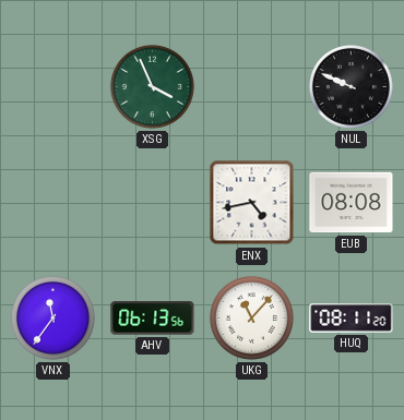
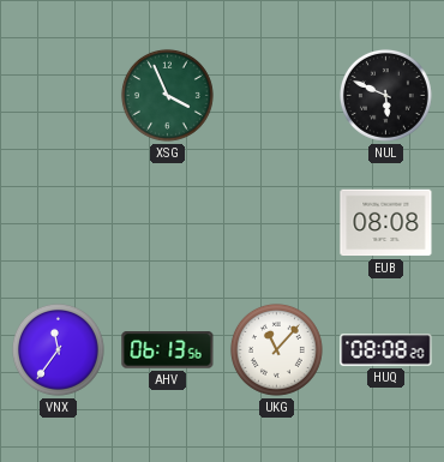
NUL: 9:49 -> 5:49 (385, 95)
ENX: 4:43 -> none (252, 203)
HUQ: 08:11 -> 08:08 (386, 350)
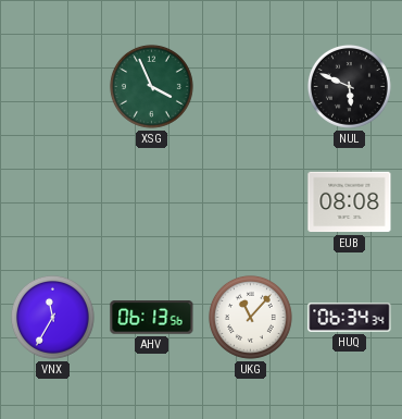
VNX: 11:36 -> 11:35 (52, 317)
HUQ: 08:08 -> 06:34 (350, 318)
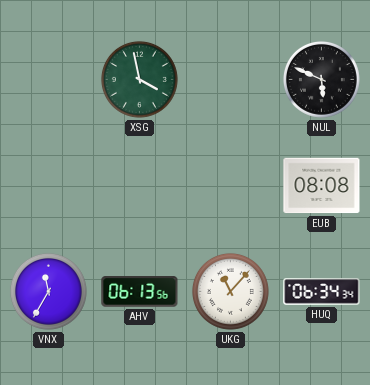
XSG: 3:56 -> 3:58 (139, 79)
